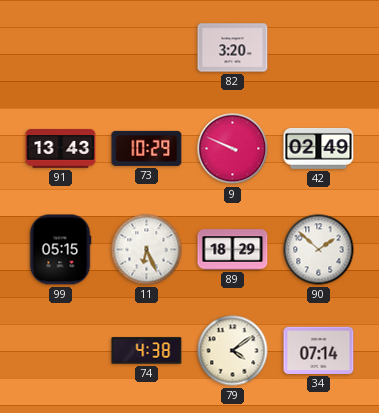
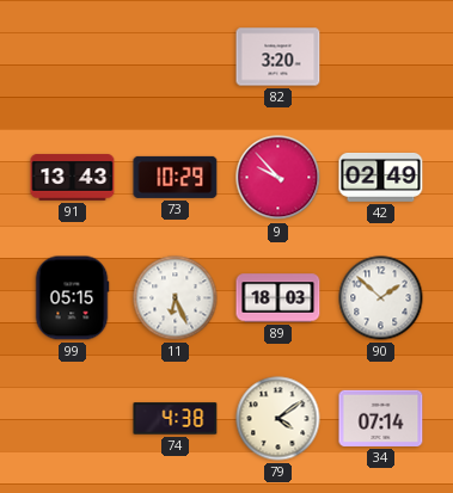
9: 9:49 -> 9:53 (278, 178)
89: 18:29 -> 18:03 (278, 298)
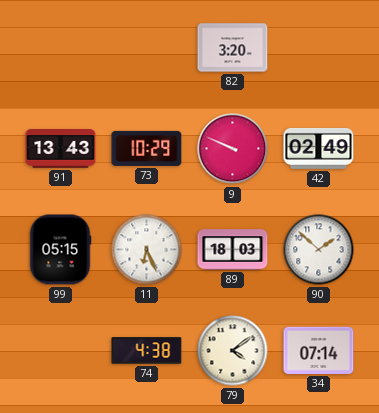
9: 9:53 -> 9:49 (233, 149)
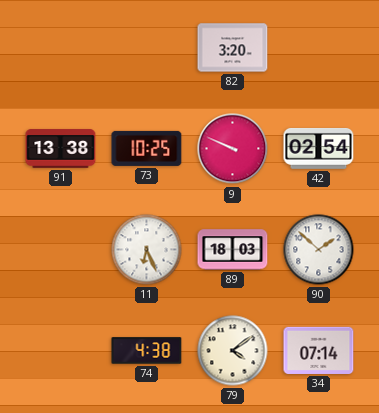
91: 13:43 -> 13:38 (61, 149)
73: 10:29 -> 10:25 (147, 148)
42: 02:49 -> 02:54 (319, 148)
99: 05:15 -> none (60, 250)
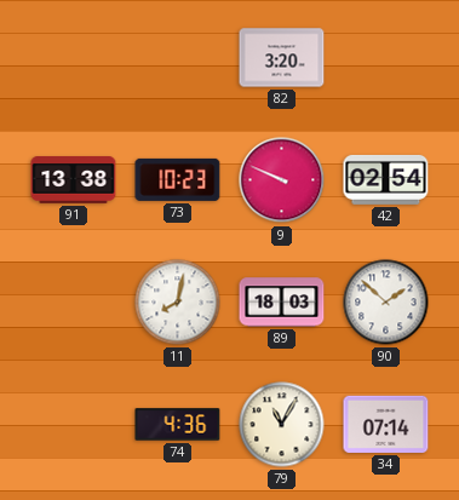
73: 10:25 -> 10:23 (178, 179)
11: 6:26 -> 8:02 (178, 303)
74: 4:38 -> 4:36 (178, 425)
79: 4:09 -> 11:05 (282, 425)
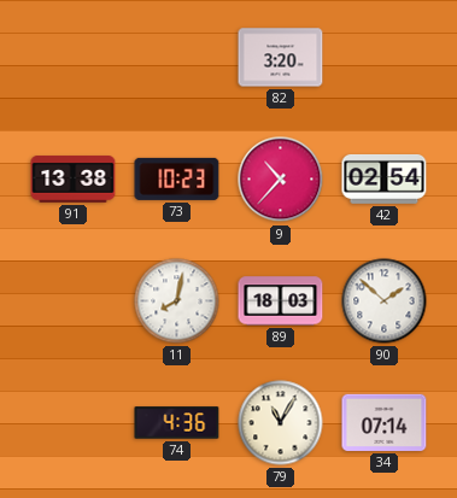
9: 9:49 -> 10:37 (281, 180)
